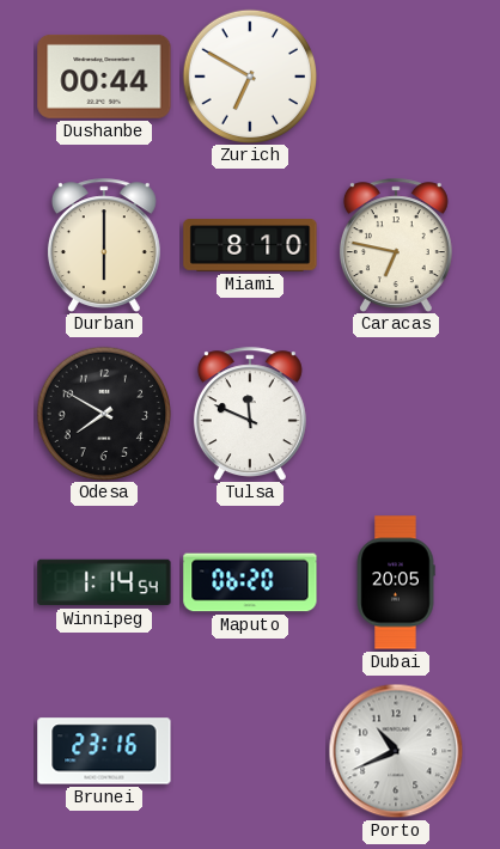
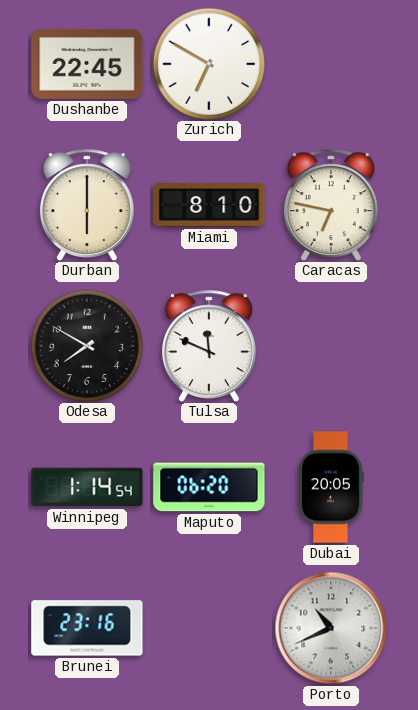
Dushanbe: 00:44 -> 22:45 (87, 64)
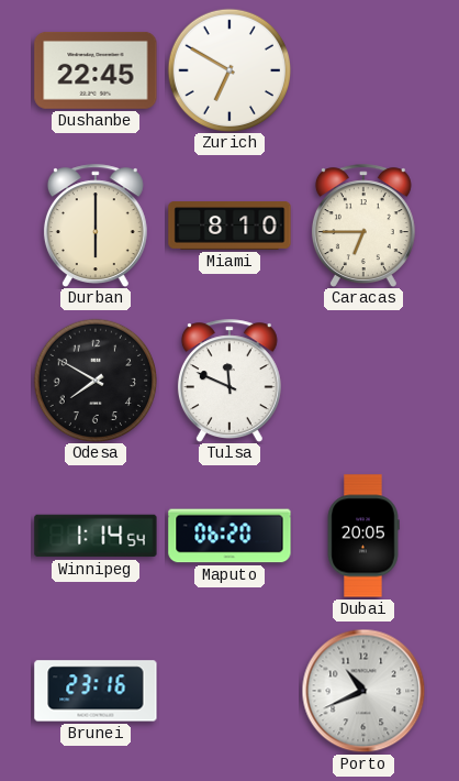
Caracas: 6:47 -> 6:45 (363, 226)
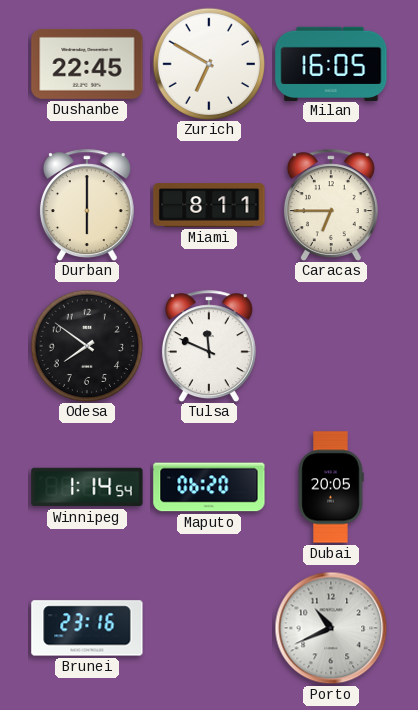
Milan: none -> 16:05 (331, 63)
Miami: 8:10 -> 8:11 (209, 205)
Odesa: 7:50 -> 7:51 (86, 345)
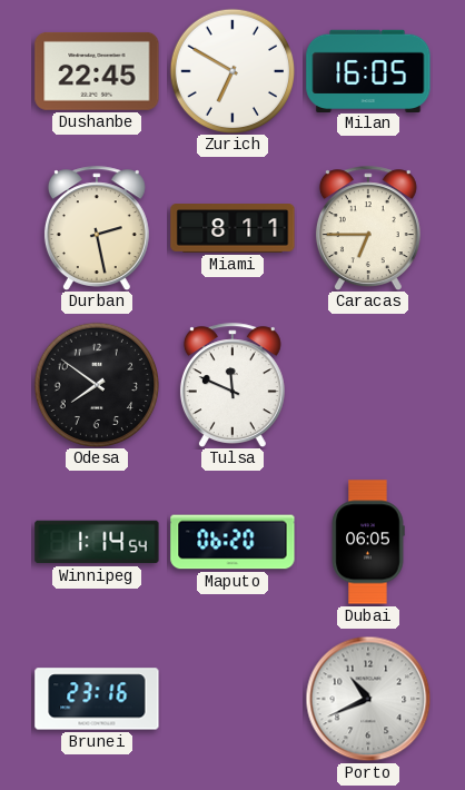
Durban: 6:00 -> 2:28 (97, 228)
Dubai: 20:05 -> 06:05 (368, 542)
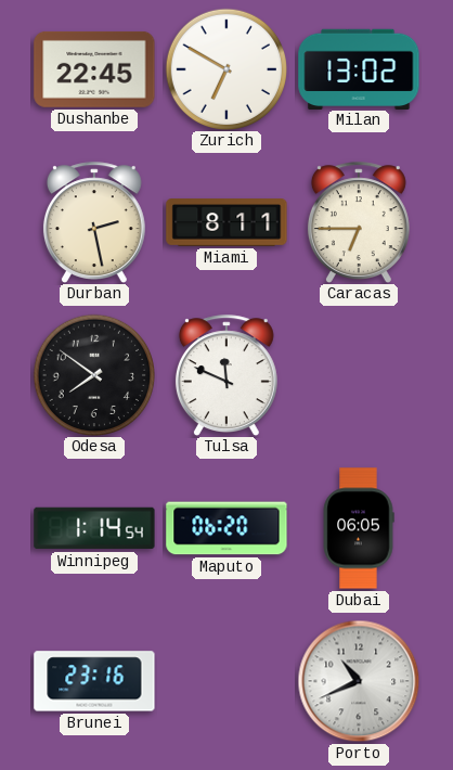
Milan: 16:05 -> 13:02 (359, 68)
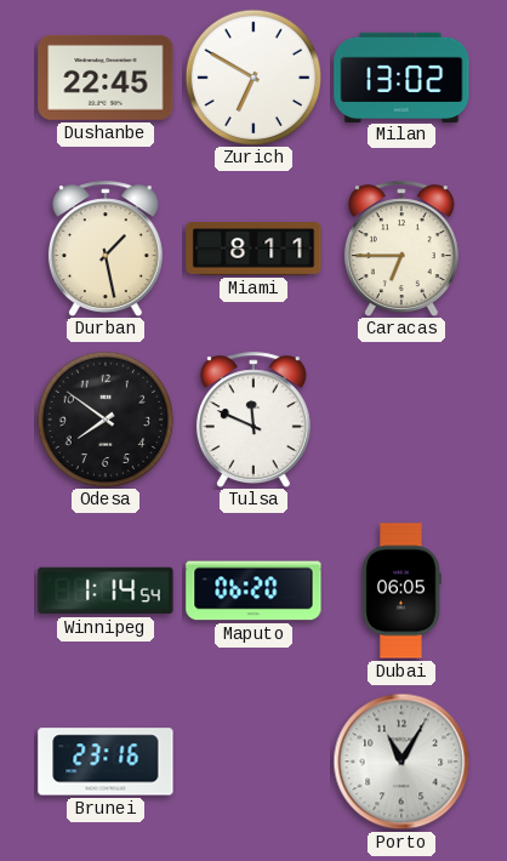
Durban: 2:28 -> 1:28 (106, 249)
Porto: 10:41 -> 11:05 (401, 762)
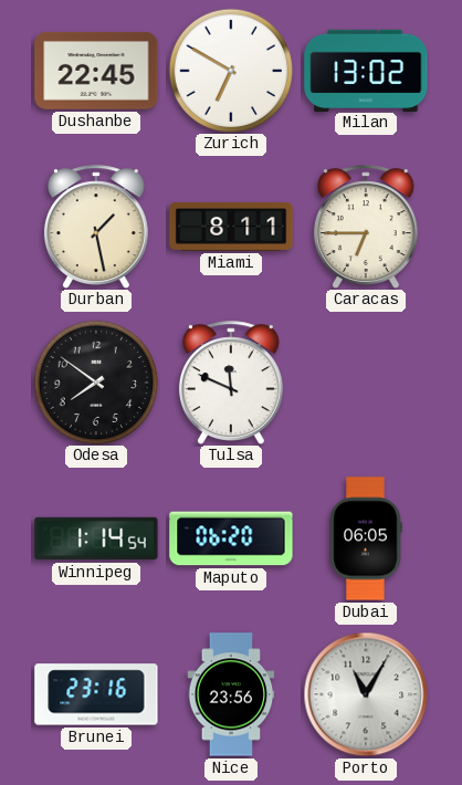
Nice: none -> 23:56 (231, 694)
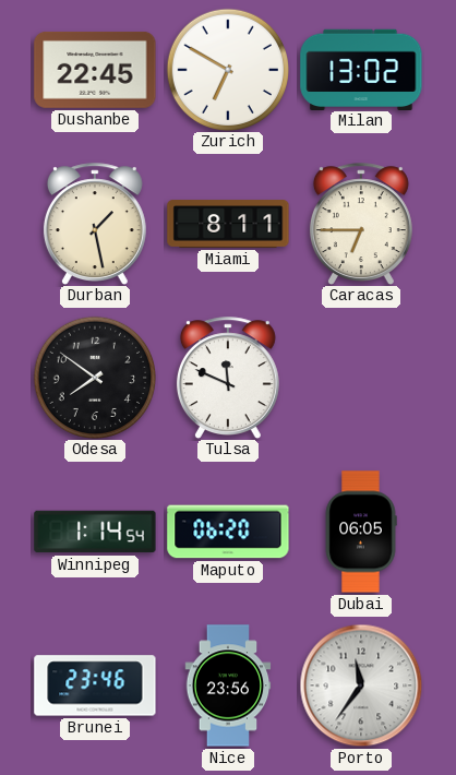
Brunei: 23:16 -> 23:46 (95, 685)
Porto: 11:05 -> 11:36 (361, 685)
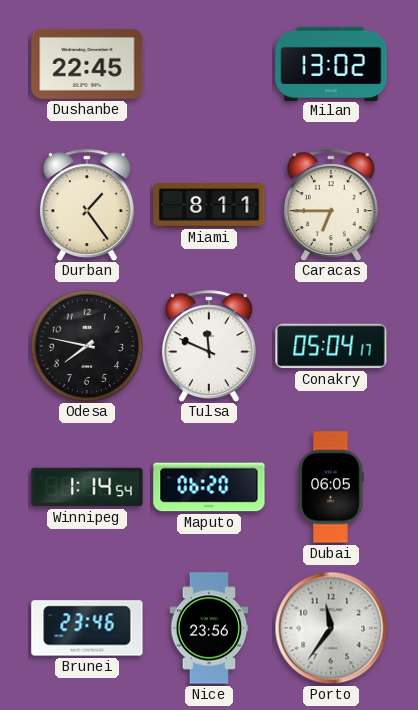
Zurich: 6:50 -> none (227, 69)
Durban: 1:28 -> 1:24 (87, 205)
Odesa: 7:51 -> 7:47 (86, 345)
Conakry: none -> 05:04 (331, 346)
